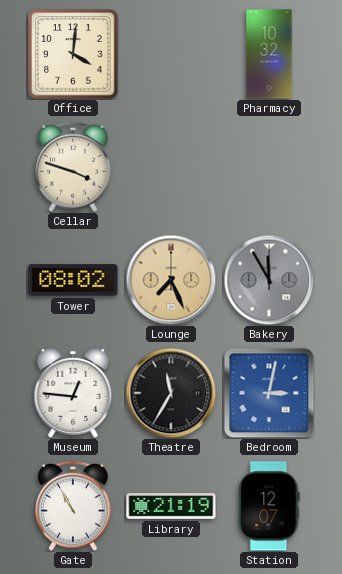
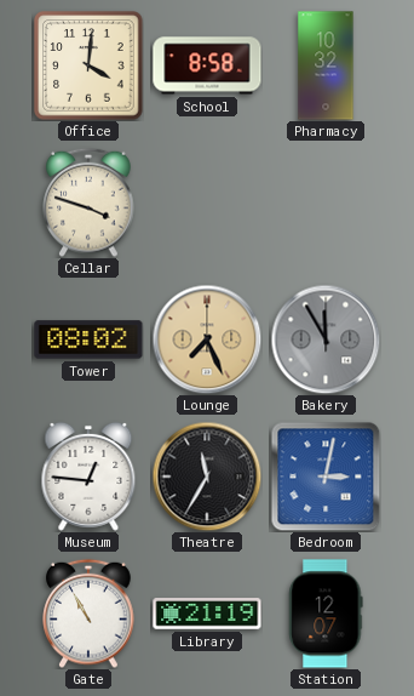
School: none -> 8:58 (207, 65)
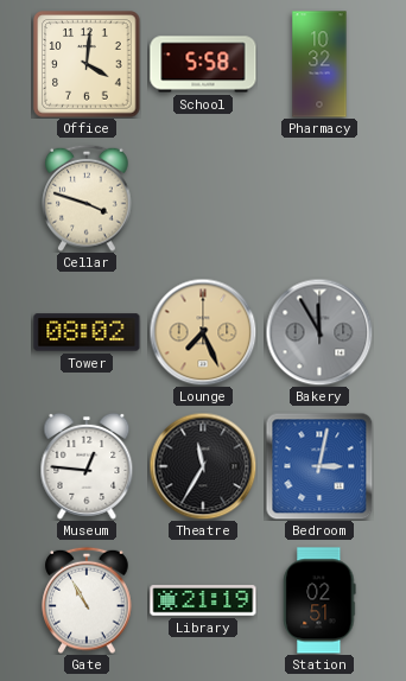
School: 8:58 -> 5:58 (203, 64)
Station: 12:07 -> 02:51 (319, 600)
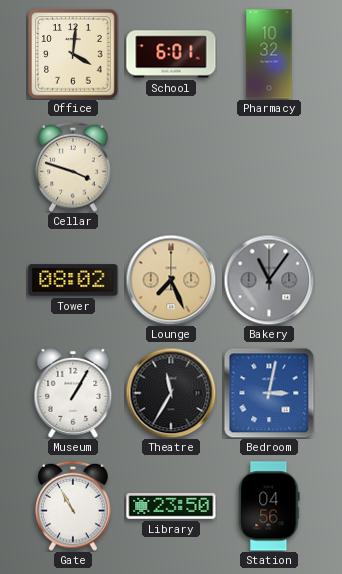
School: 5:58 -> 6:01 (171, 54)
Bakery: 11:55 -> 11:06 (269, 280)
Museum: 12:46 -> 1:05 (73, 393)
Library: 21:19 -> 23:50 (171, 506)
Station: 02:51 -> 04:56 (269, 506)
